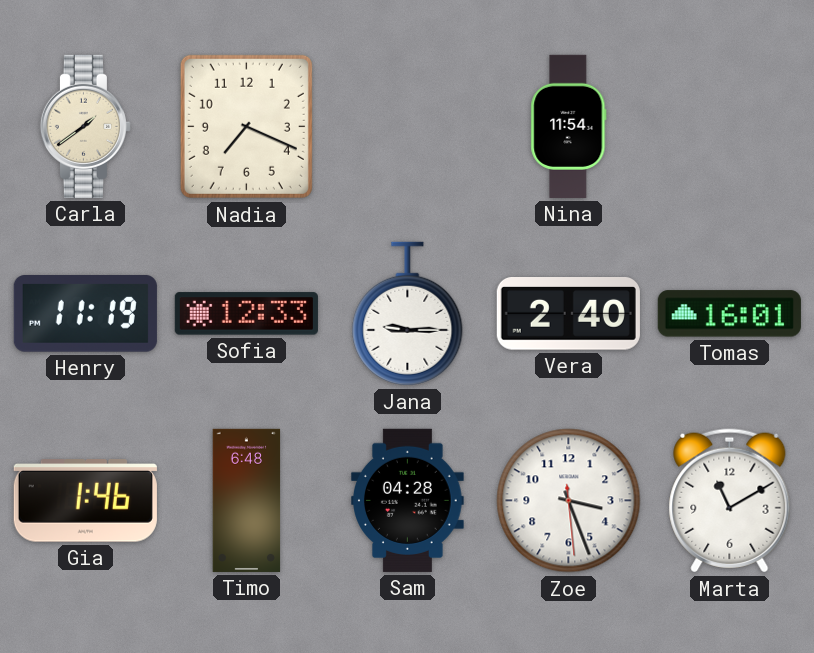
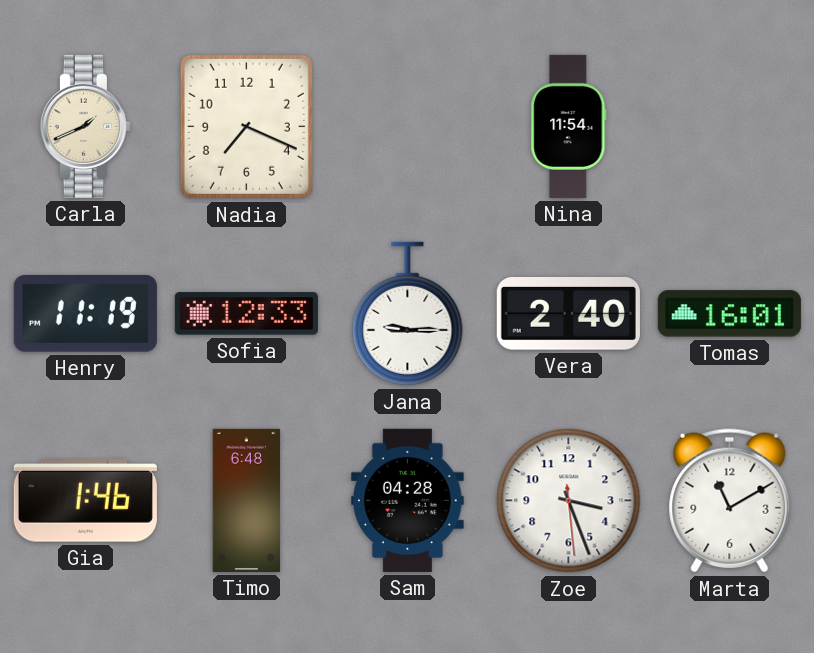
Carla: 1:39 -> 1:41 (85, 126)
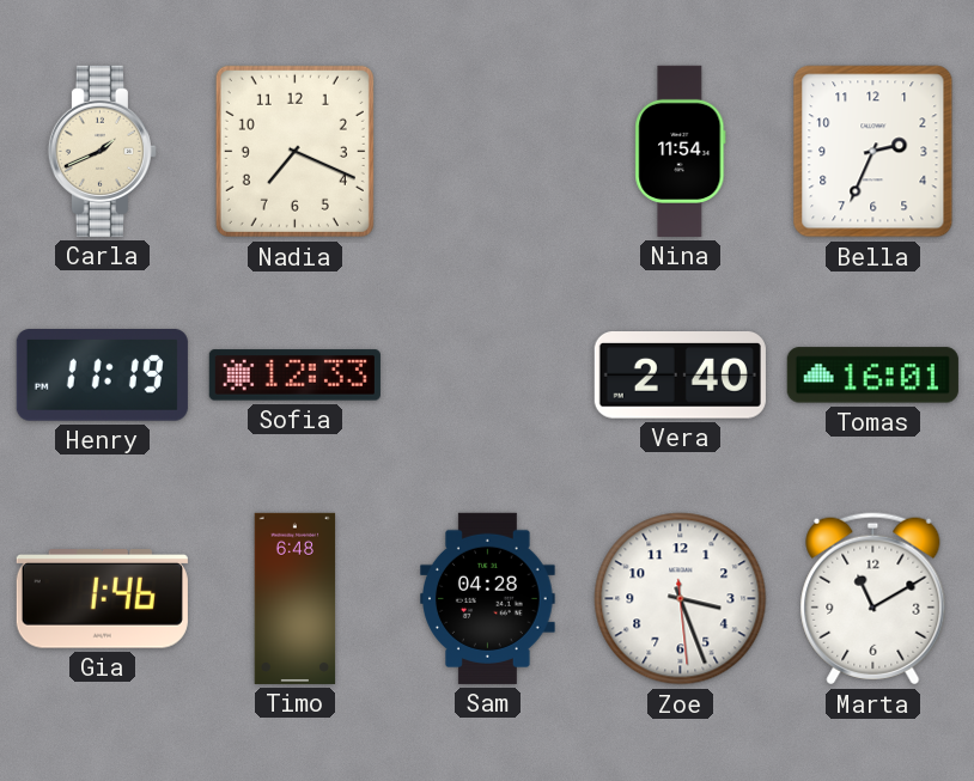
Bella: none -> 2:34 (873, 152)
Jana: 9:15 -> none (408, 314)
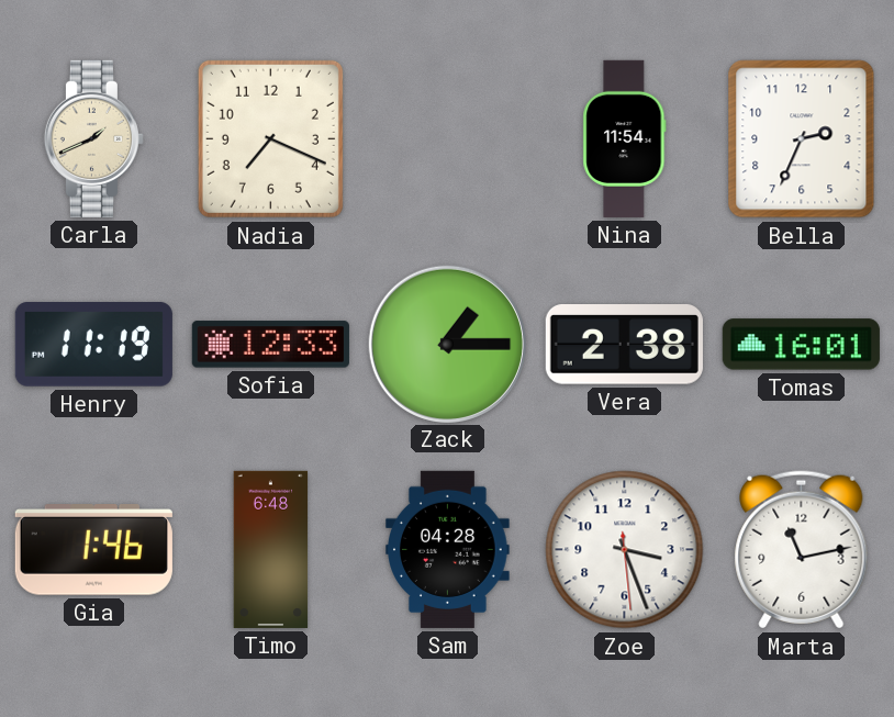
Zack: none -> 1:15 (447, 344)
Vera: 2:40 -> 2:38 (624, 345)
Marta: 11:10 -> 11:13 (802, 550)
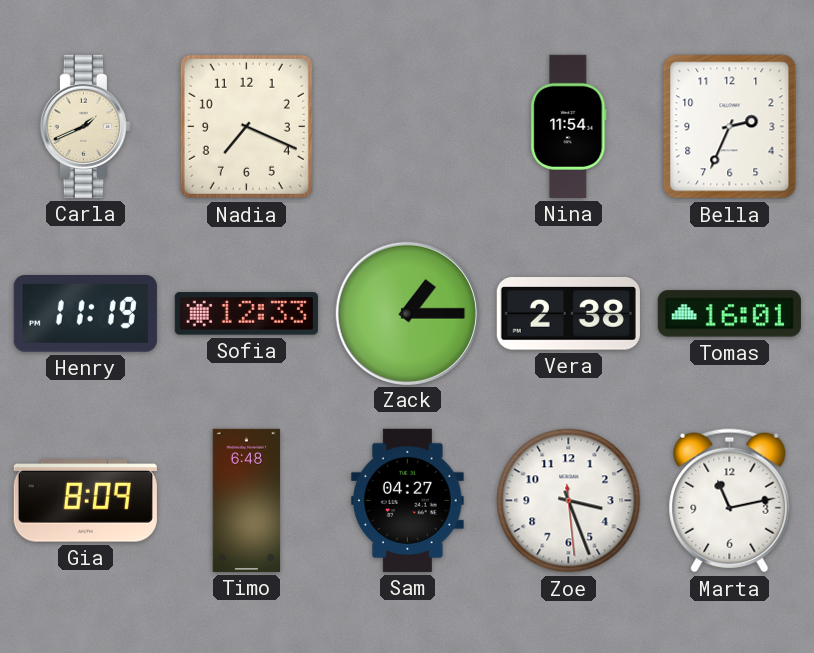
Gia: 1:46 -> 8:09 (85, 501)
Sam: 04:28 -> 04:27 (408, 500)
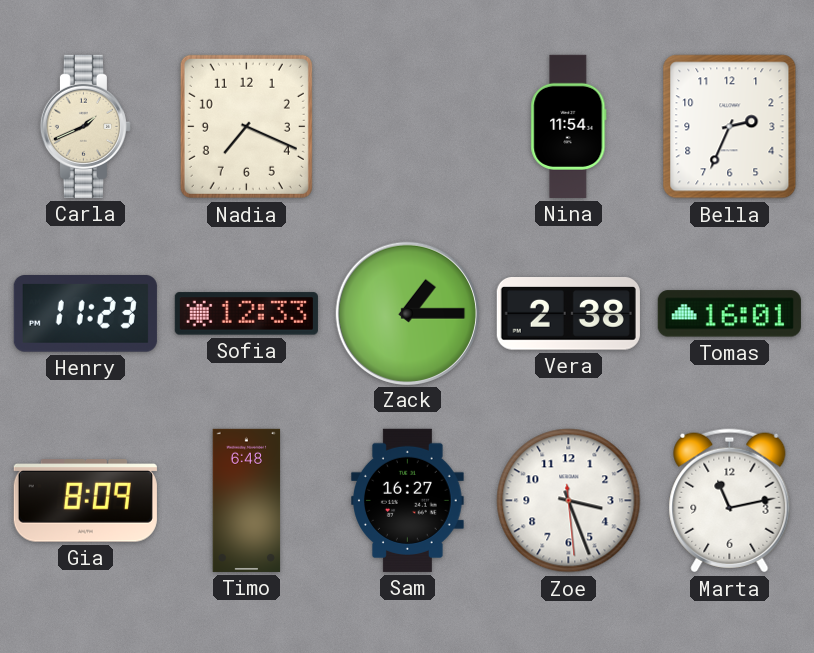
Henry: 11:19 -> 11:23 (85, 314)
Sam: 04:27 -> 16:27 (408, 500)
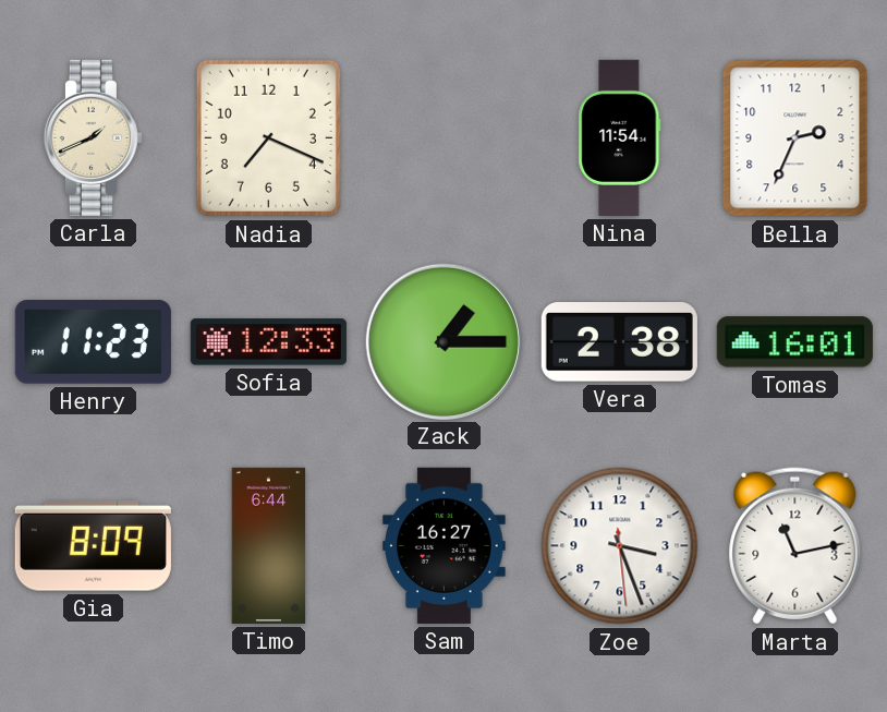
Timo: 6:48 -> 6:44 (269, 545)
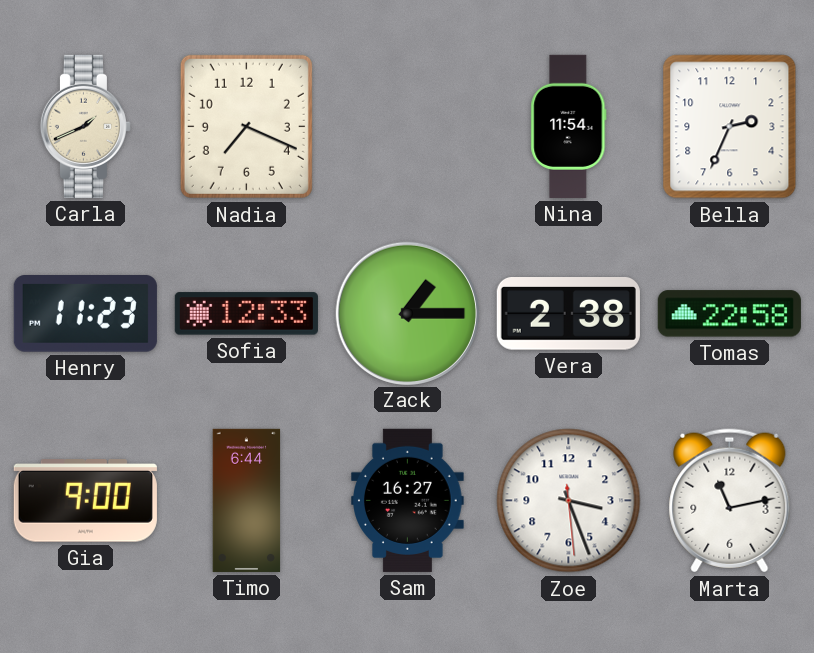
Tomas: 16:01 -> 22:58 (729, 314)
Gia: 8:09 -> 9:00 (85, 501)
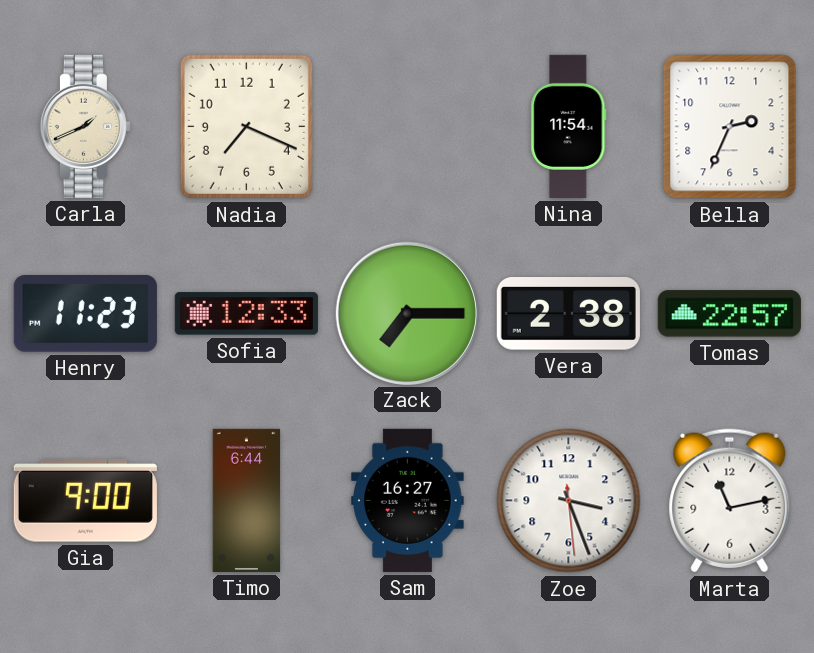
Zack: 1:15 -> 7:15 (407, 313)
Tomas: 22:58 -> 22:57 (729, 314)
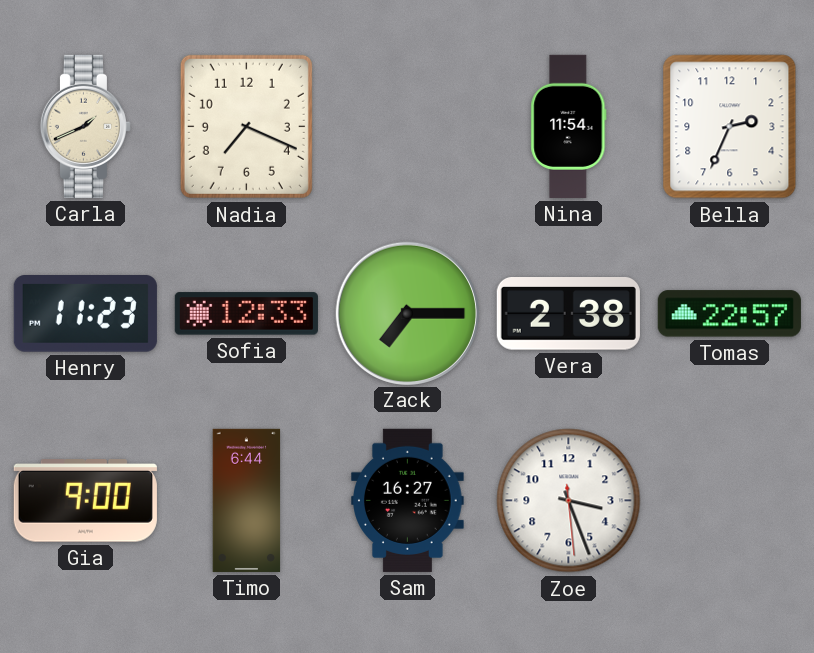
Marta: 11:13 -> none (730, 501)
